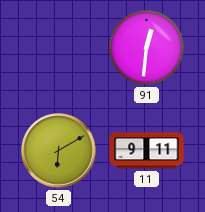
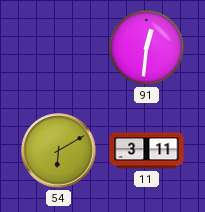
11: 9:11 -> 3:11 (147, 151)
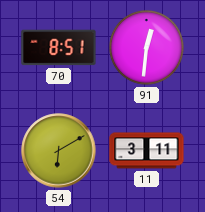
70: none -> 8:51 (59, 48)
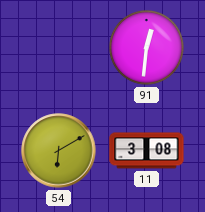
70: 8:51 -> none (59, 48)
11: 3:11 -> 3:08 (147, 151)
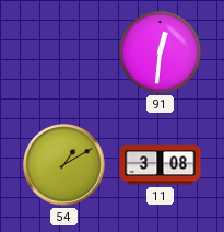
54: 6:10 -> 1:10 (64, 165)
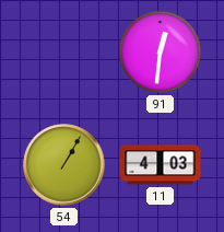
54: 1:10 -> 1:05 (64, 165)
11: 3:08 -> 4:03 (161, 165)
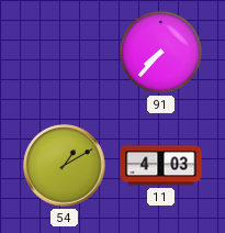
91: 12:31 -> 7:37 (160, 52)
54: 1:05 -> 1:10 (65, 166)
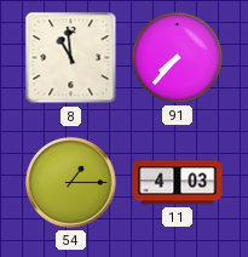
8: none -> 10:59 (71, 58)
54: 1:10 -> 1:15 (71, 183)
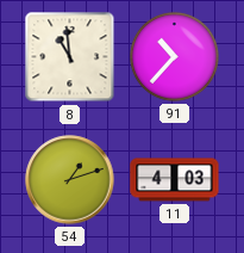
91: 7:37 -> 10:37 (174, 56)
54: 1:15 -> 1:12 (70, 180)
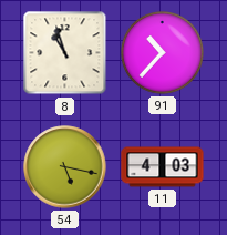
8: 10:59 -> 10:57 (65, 53)
54: 1:12 -> 5:17 (65, 167)
